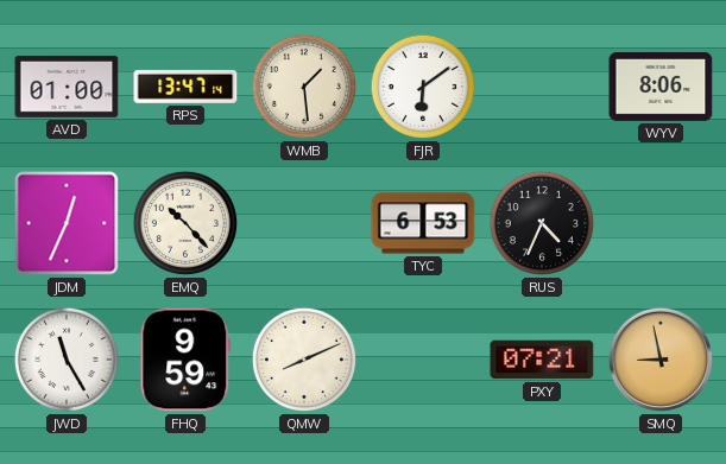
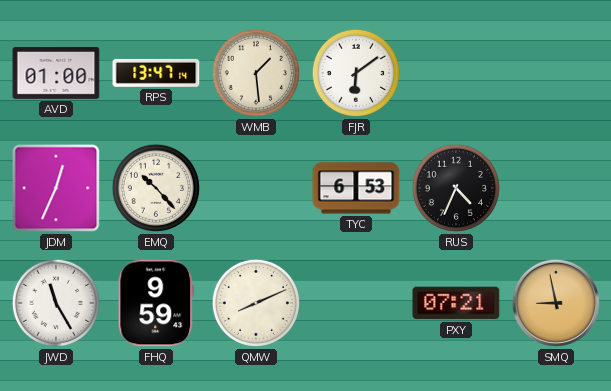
WYV: 8:06 -> none (661, 87)
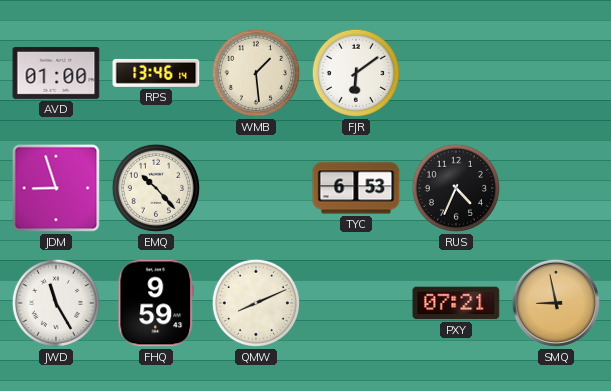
RPS: 13:47 -> 13:46 (156, 73)
JDM: 12:34 -> 8:57 (56, 188)
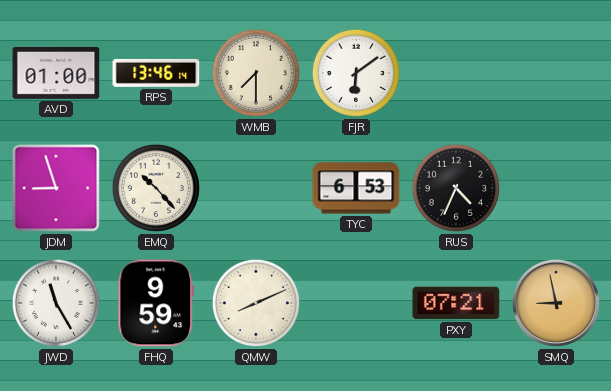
WMB: 1:29 -> 7:30 (256, 73)
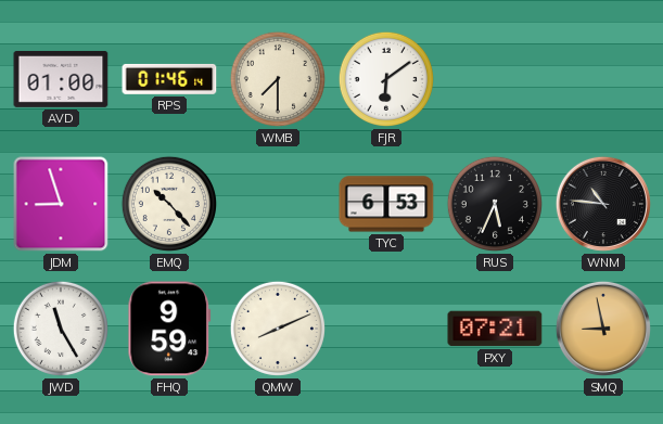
RPS: 13:46 -> 01:46 (169, 79)
RUS: 4:34 -> 5:34 (495, 204)
WNM: none -> 10:46 (603, 204)
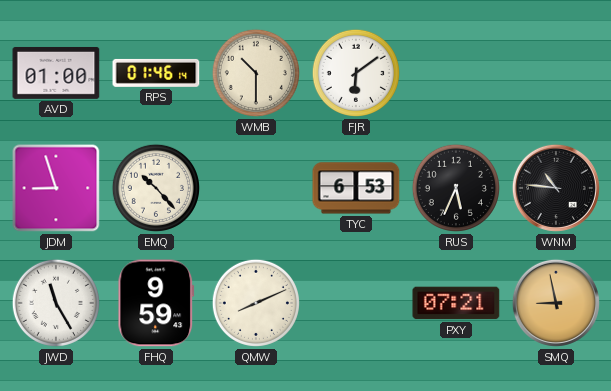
WMB: 7:30 -> 10:30 (256, 73)
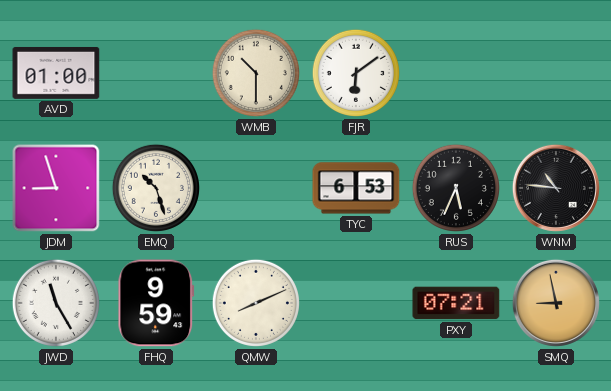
RPS: 01:46 -> none (156, 73)
EMQ: 10:23 -> 10:27 (156, 188)
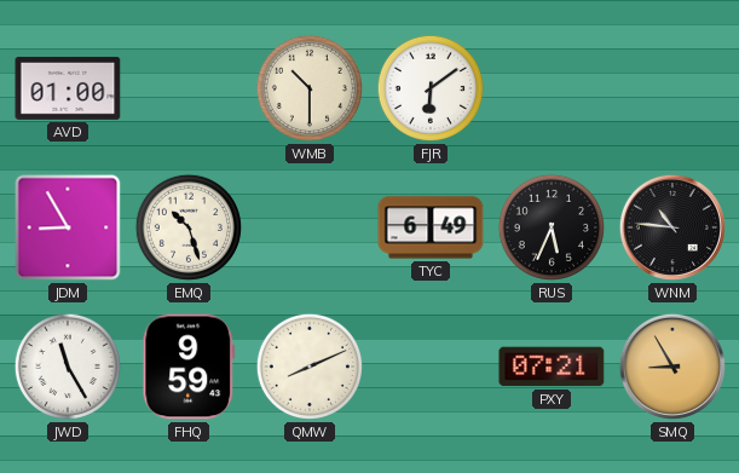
JDM: 8:57 -> 8:55 (68, 227)
TYC: 6:53 -> 6:49 (431, 227)
SMQ: 8:58 -> 8:55 (672, 367)
